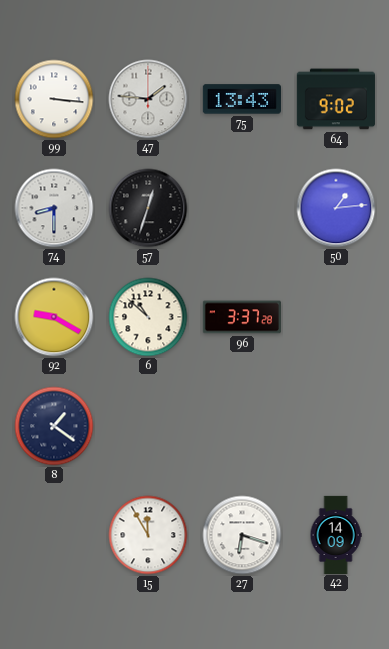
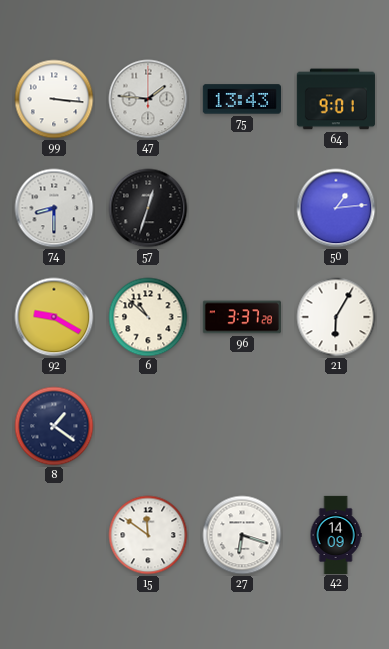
64: 9:02 -> 9:01 (336, 99)
21: none -> 6:05 (336, 317)
15: 11:55 -> 11:51 (148, 535)
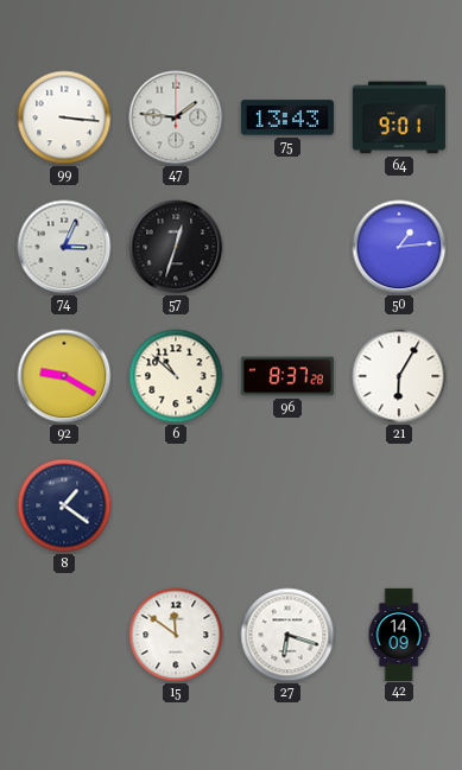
74: 8:30 -> 3:04 (64, 247)
96: 3:37 -> 8:37 (287, 376)
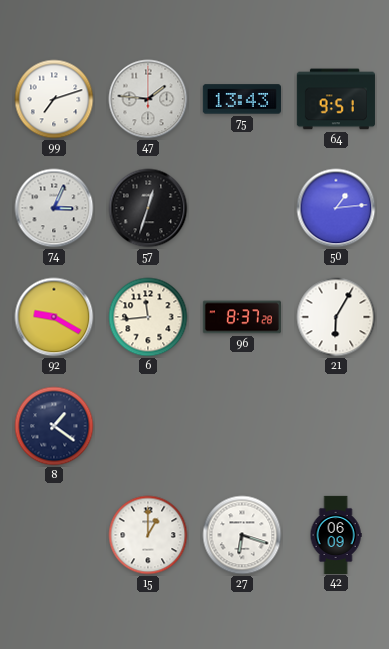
99: 3:16 -> 7:12 (54, 99)
64: 9:01 -> 9:51 (336, 99)
6: 10:52 -> 11:44 (148, 317)
15: 11:51 -> 1:00 (148, 535)
42: 14:09 -> 06:09 (336, 534)
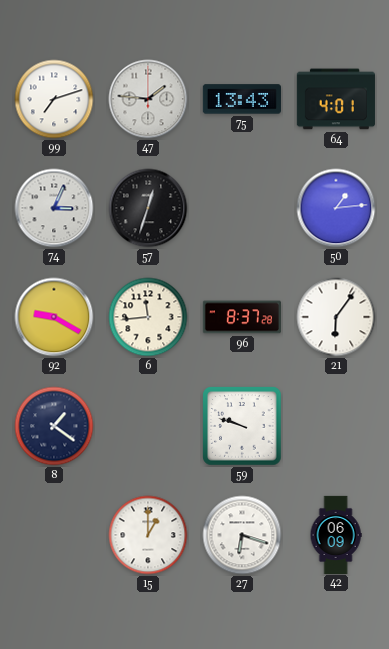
64: 9:51 -> 4:01 (336, 99)
21: 6:05 -> 6:06 (336, 317)
59: none -> 9:48 (242, 426)
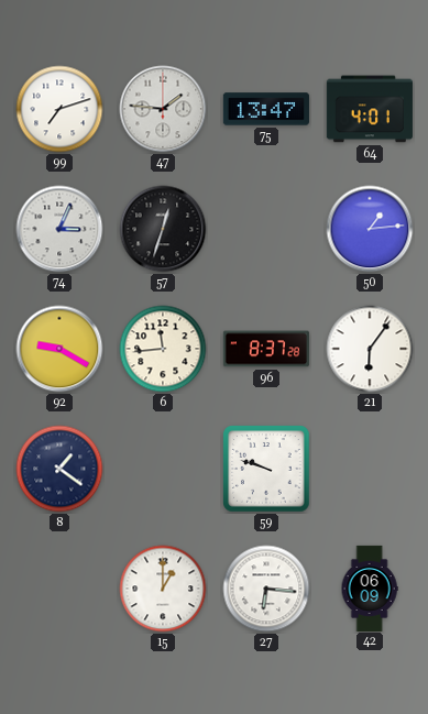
75: 13:43 -> 13:47 (266, 109)
27: 6:18 -> 6:16 (266, 589)
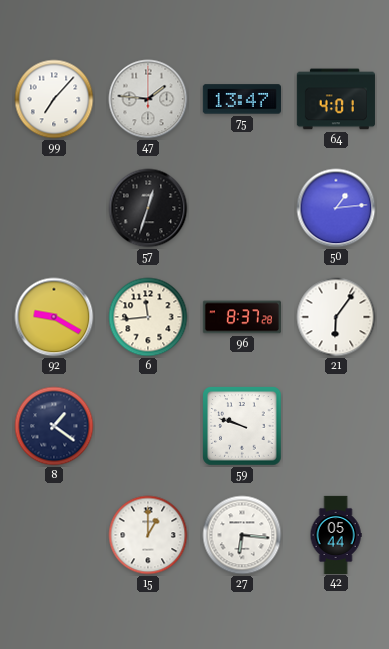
99: 7:12 -> 7:07 (54, 99)
74: 3:04 -> none (59, 229)
42: 06:09 -> 05:44 (336, 534)
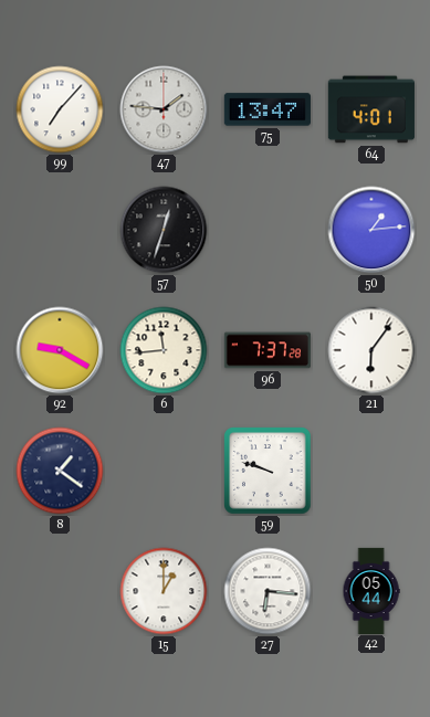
96: 8:37 -> 7:37 (268, 350)
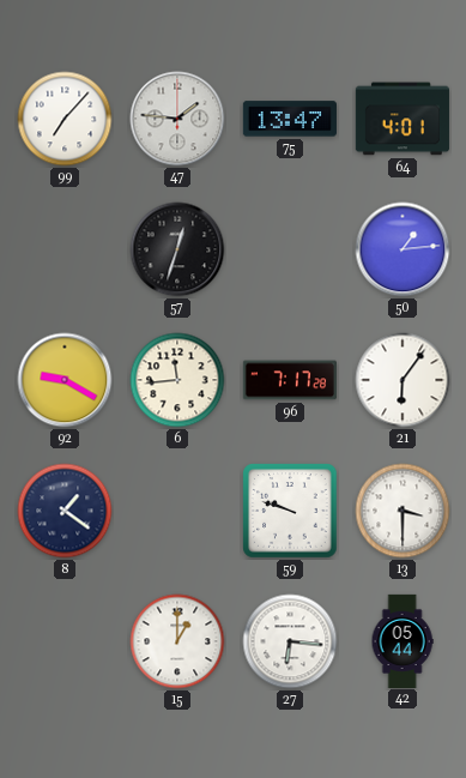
96: 7:37 -> 7:17 (290, 380)
13: none -> 3:30 (403, 511)
